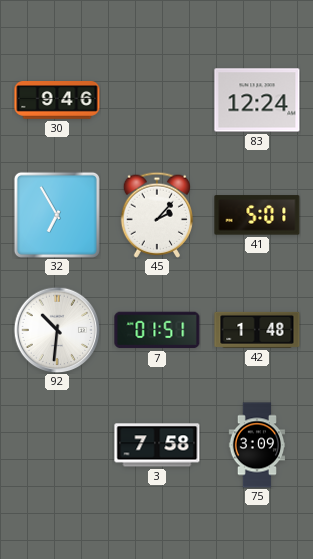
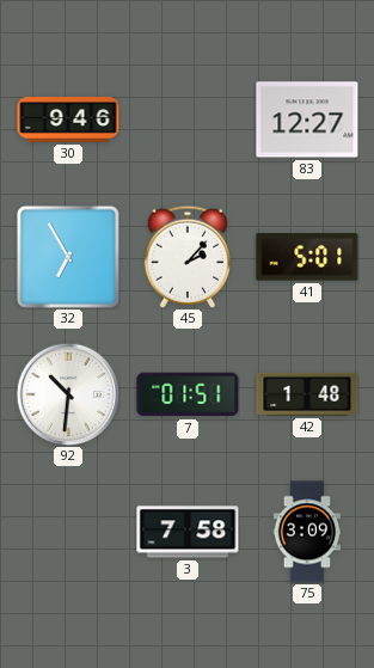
83: 12:24 -> 12:27 (307, 119)
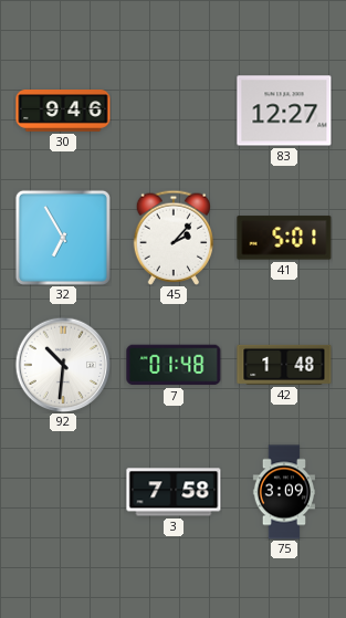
7: 01:51 -> 01:48 (174, 365)
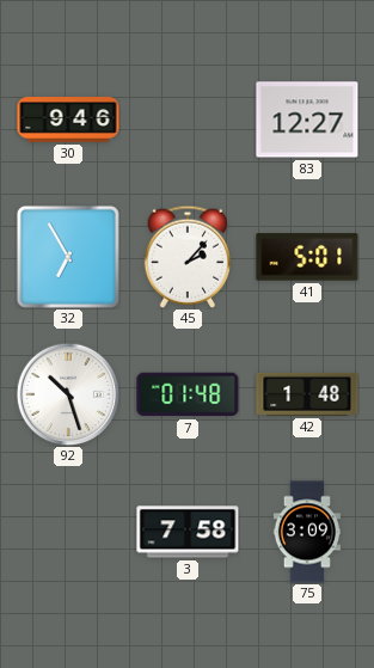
92: 10:31 -> 10:27 (68, 394)
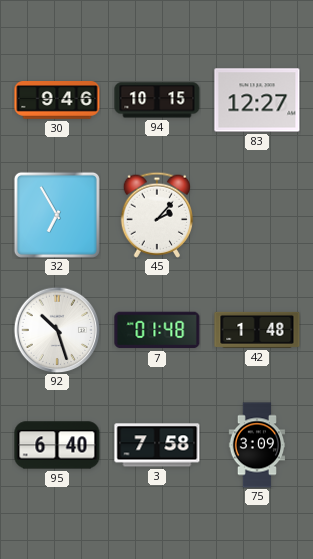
94: none -> 10:15 (157, 100)
41: 5:01 -> none (307, 257)
95: none -> 6:40 (57, 445)
